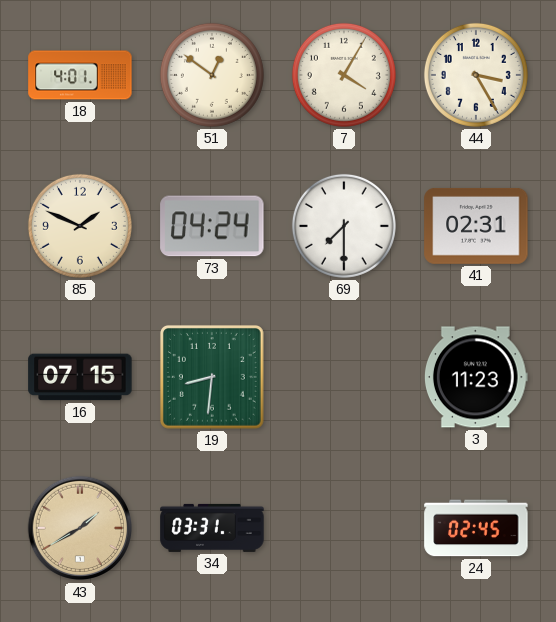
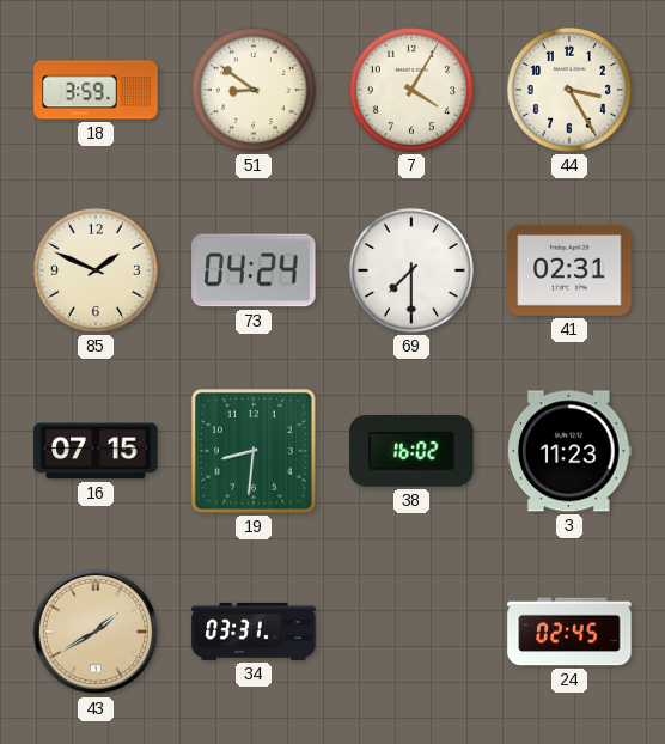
18: 4:01 -> 3:59 (96, 90)
51: 12:51 -> 8:51 (254, 90)
38: none -> 16:02 (411, 451)
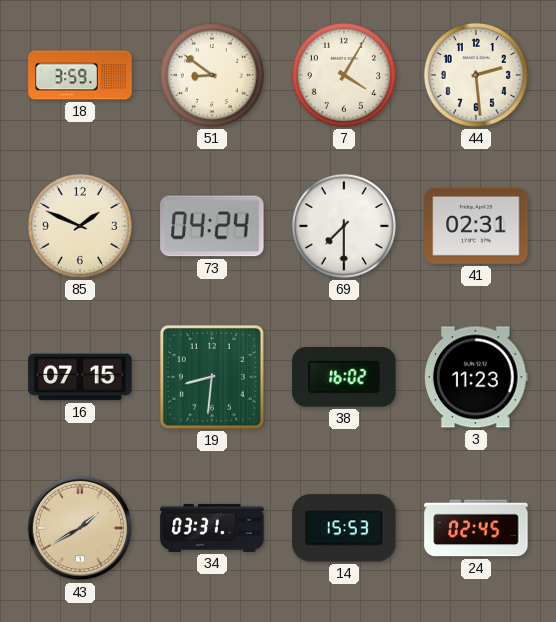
44: 3:25 -> 2:29 (476, 75)
14: none -> 15:53 (344, 528)
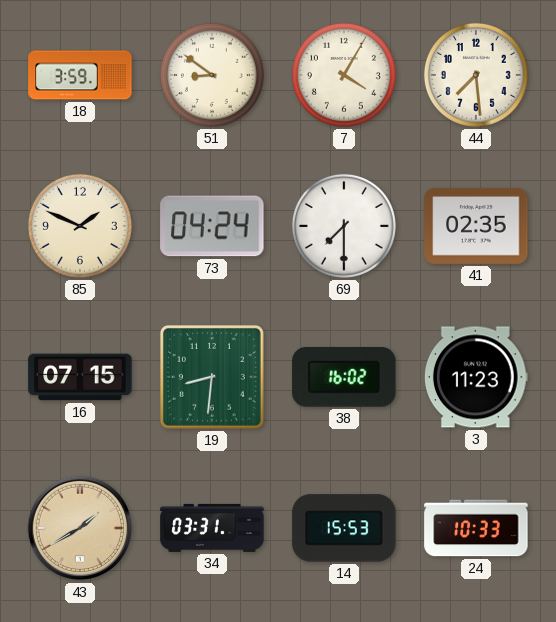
44: 2:29 -> 7:29 (476, 75)
41: 02:31 -> 02:35 (476, 226)
24: 02:45 -> 10:33 (476, 528)
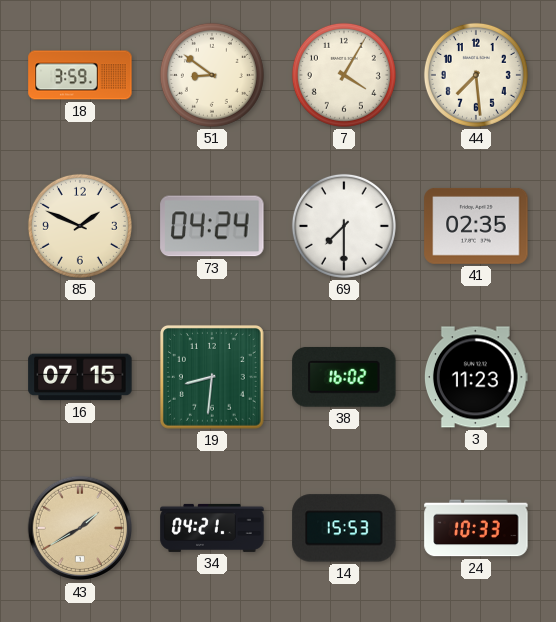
34: 03:31 -> 04:21 (212, 528)
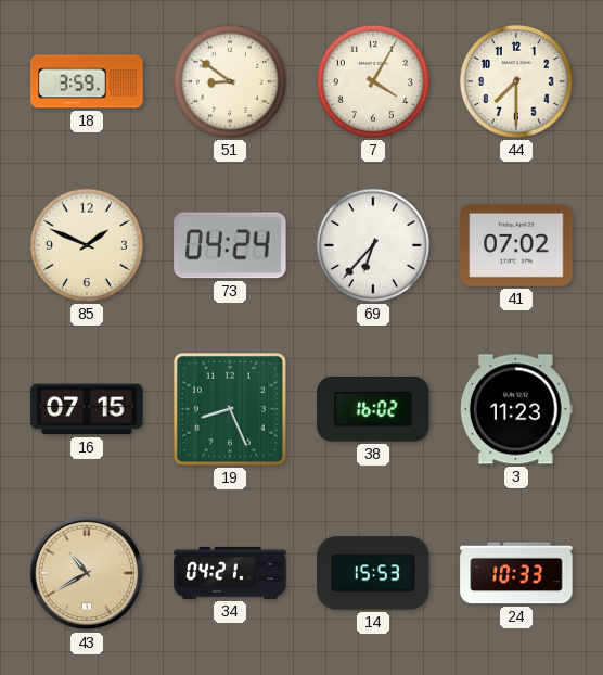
44: 7:29 -> 7:30 (516, 81)
69: 7:30 -> 6:37 (373, 245)
41: 02:35 -> 07:02 (516, 245)
19: 8:31 -> 8:26 (230, 409)
43: 1:40 -> 10:40 (87, 573)
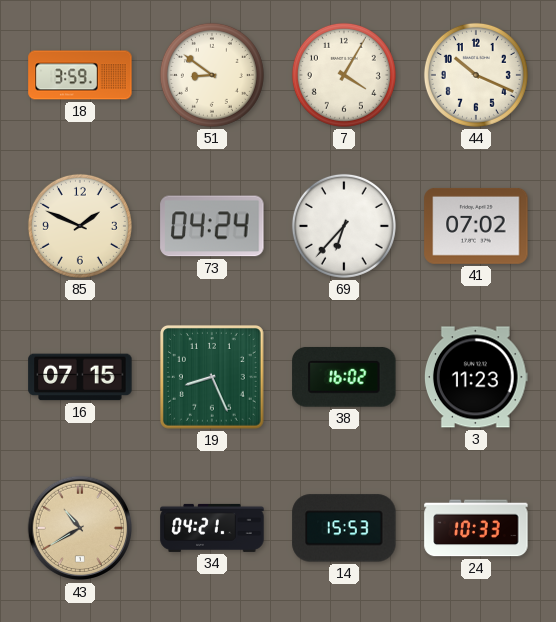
44: 7:30 -> 10:19 (476, 75)
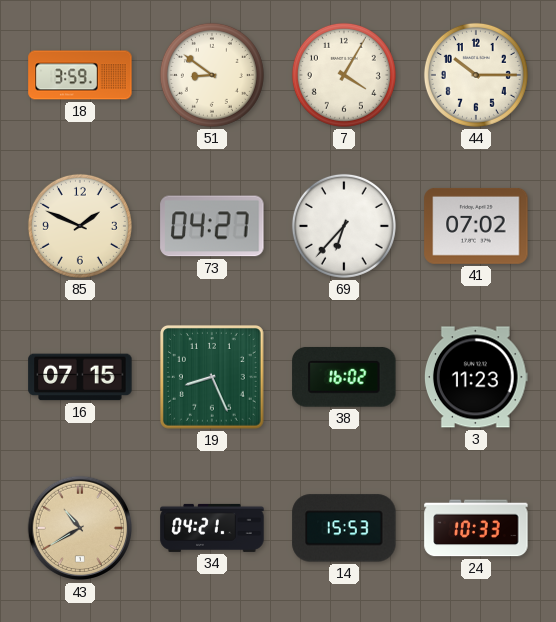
44: 10:19 -> 10:15 (476, 75)
73: 04:24 -> 04:27 (212, 226)
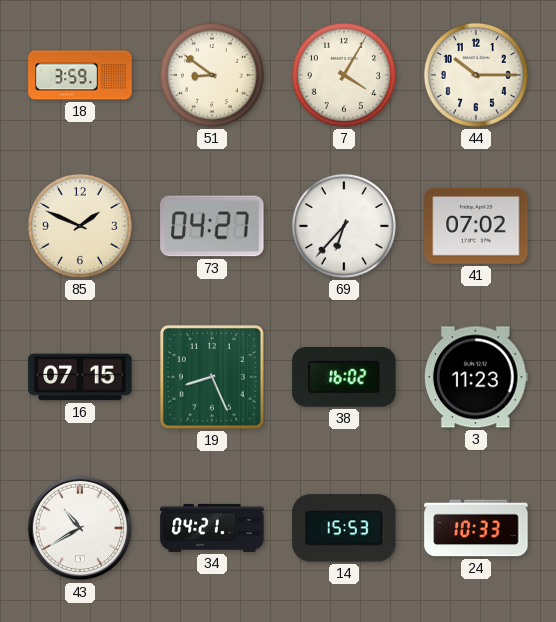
43 dial: champagne -> white (80, 528)
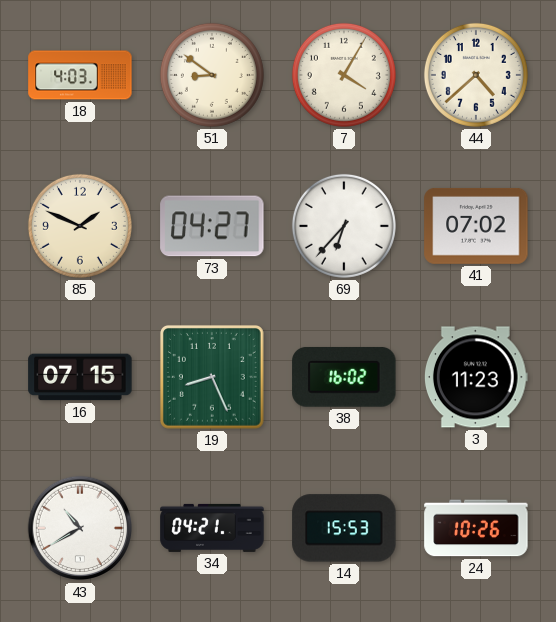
18: 3:59 -> 4:03 (80, 75)
44: 10:15 -> 4:38 (476, 75)
24: 10:33 -> 10:26 (476, 528)
